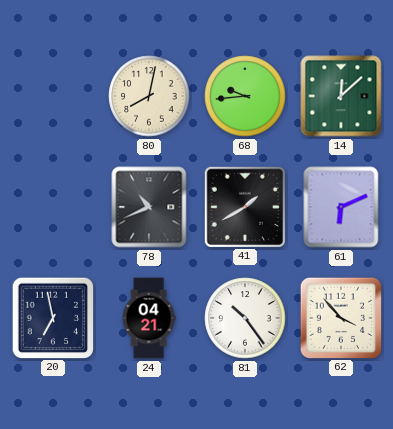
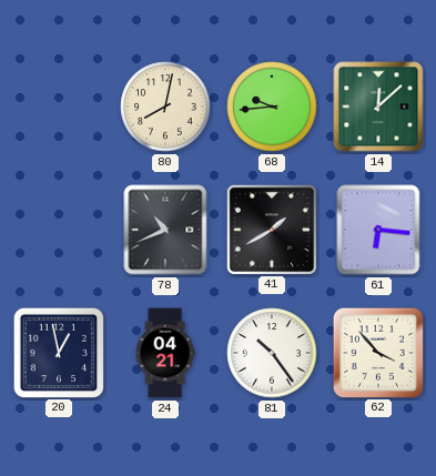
61: 6:11 -> 6:16 (378, 230)
20: 6:58 -> 12:58 (58, 352)
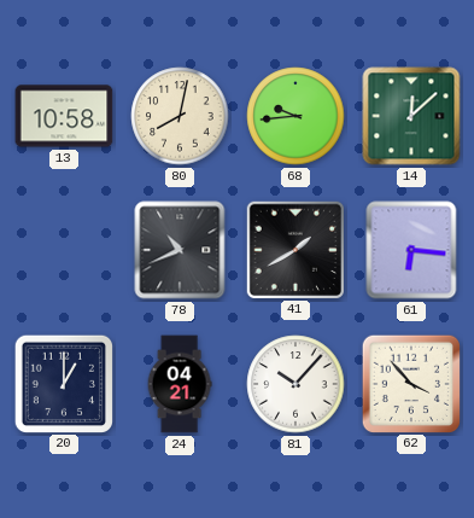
13: none -> 10:58 (64, 116)
20: 12:58 -> 1:00 (63, 383)
81: 10:24 -> 10:07 (295, 384)
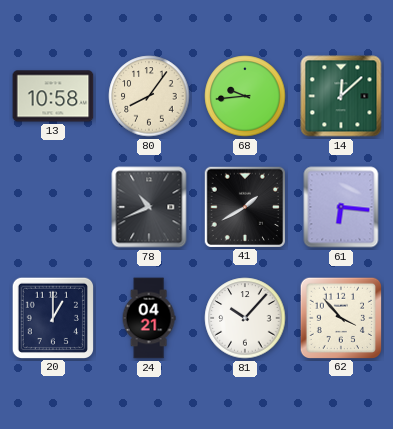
80: 8:02 -> 8:06 (149, 96)
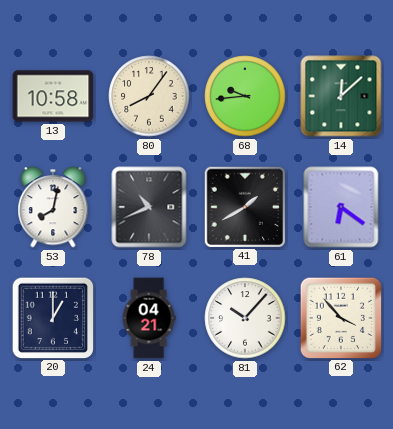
53: none -> 8:02 (53, 207)
61: 6:16 -> 6:21 (341, 207)
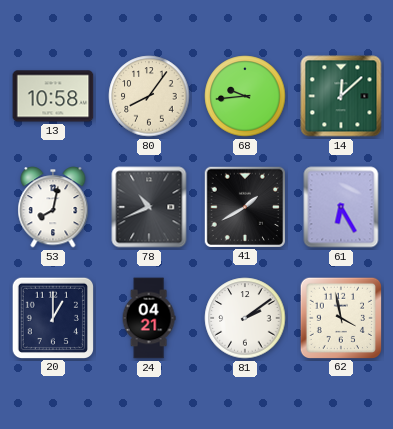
61: 6:21 -> 6:25 (341, 207)
81: 10:07 -> 2:09 (245, 318)
62: 3:53 -> 3:58 (340, 317)
